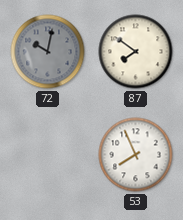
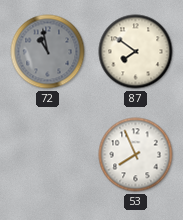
72: 10:02 -> 10:58 (48, 52)
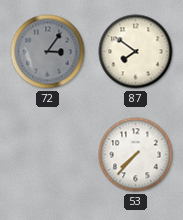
72: 10:58 -> 3:06 (48, 52)
53: 7:56 -> 7:37 (136, 155)
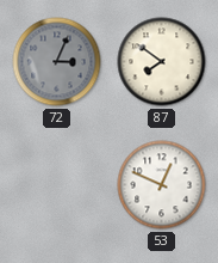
72: 3:06 -> 3:04 (57, 62)
53: 7:37 -> 12:49 (162, 185)
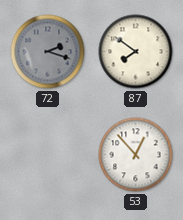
72: 3:04 -> 2:18 (48, 52)
53: 12:49 -> 12:53 (136, 155)
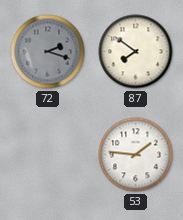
53: 12:53 -> 1:46 (136, 155)
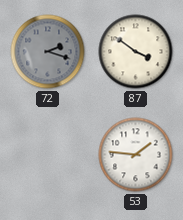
87: 7:51 -> 3:51 (136, 52)
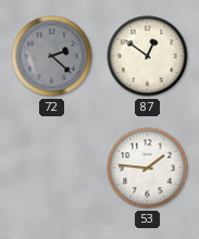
72: 2:18 -> 2:22 (52, 56)
87: 3:51 -> 12:51 (148, 56)
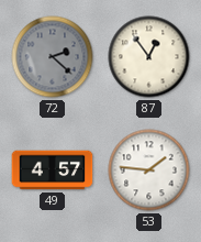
87: 12:51 -> 12:54 (149, 57)
49: none -> 4:57 (53, 170)
